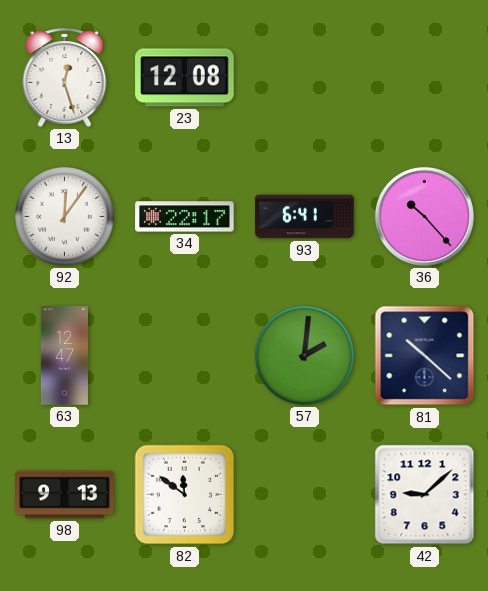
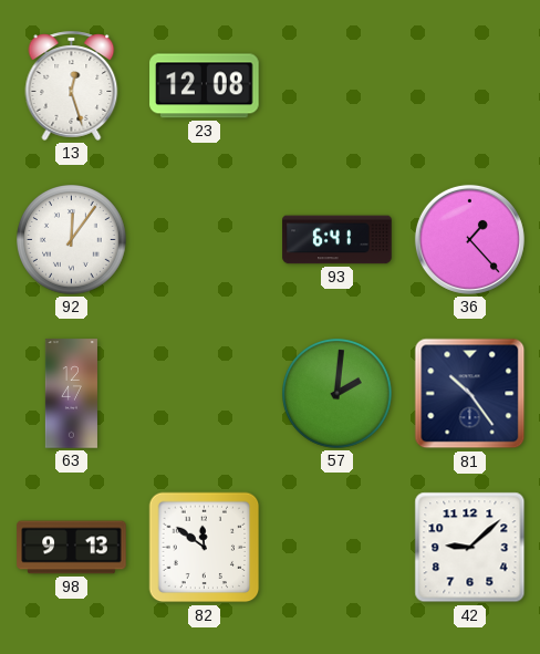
34: 22:17 -> none (185, 217)
36: 10:23 -> 1:23 (469, 239)
81: 10:22 -> 10:24 (470, 394)
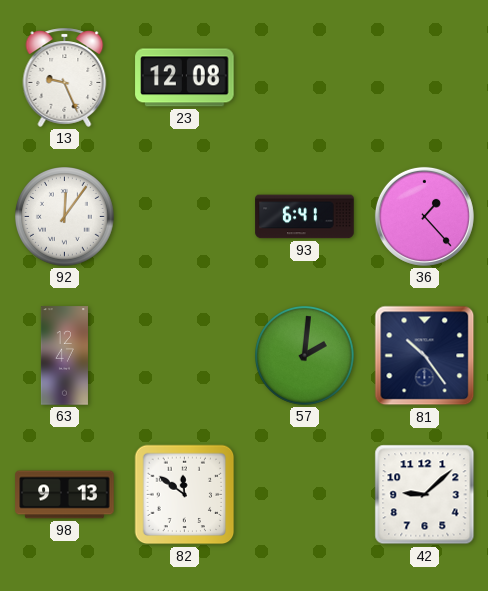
13: 12:27 -> 9:26 (65, 77)
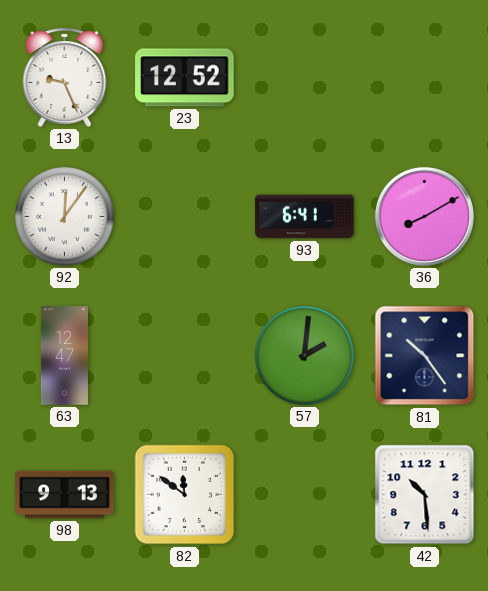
23: 12:08 -> 12:52 (185, 78)
36: 1:23 -> 8:10 (424, 216)
42: 9:08 -> 10:29 (425, 495)
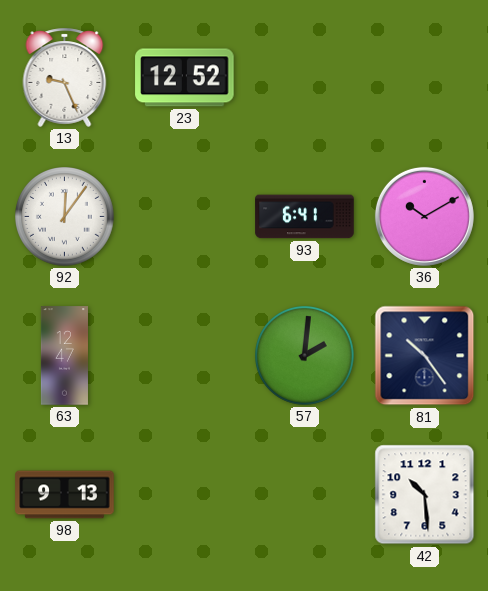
36: 8:10 -> 10:10 (424, 216)
82: 11:51 -> none (185, 495)
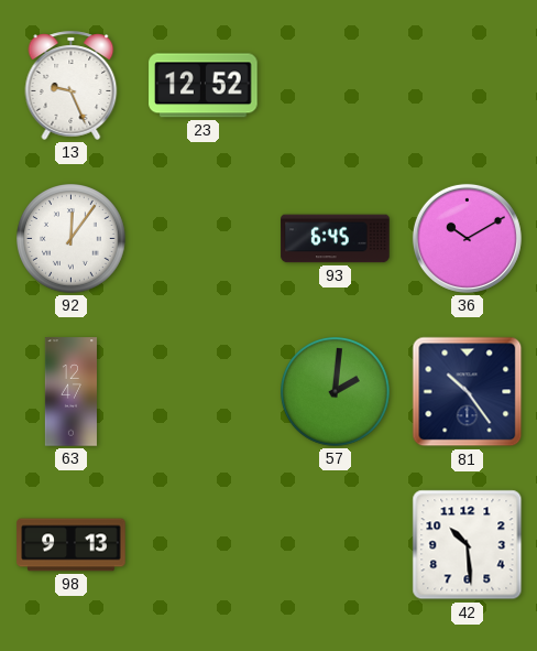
93: 6:41 -> 6:45 (336, 239)
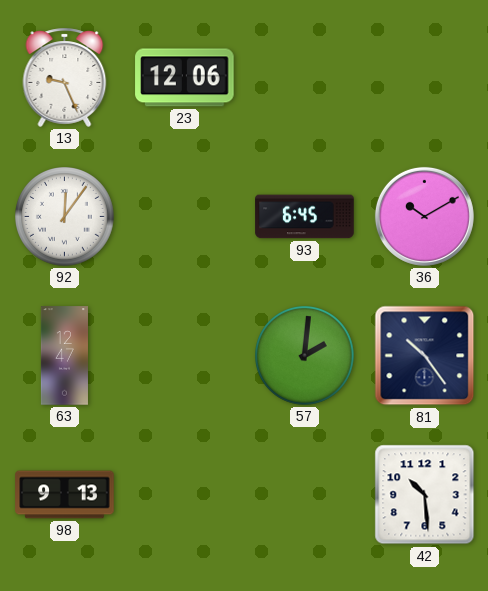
23: 12:52 -> 12:06 (185, 78)
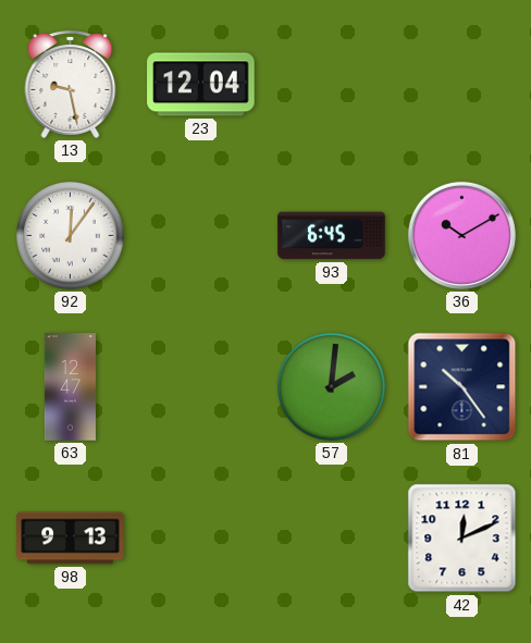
13: 9:26 -> 9:28 (71, 84)
23: 12:06 -> 12:04 (201, 85)
42: 10:29 -> 12:11 (462, 539)
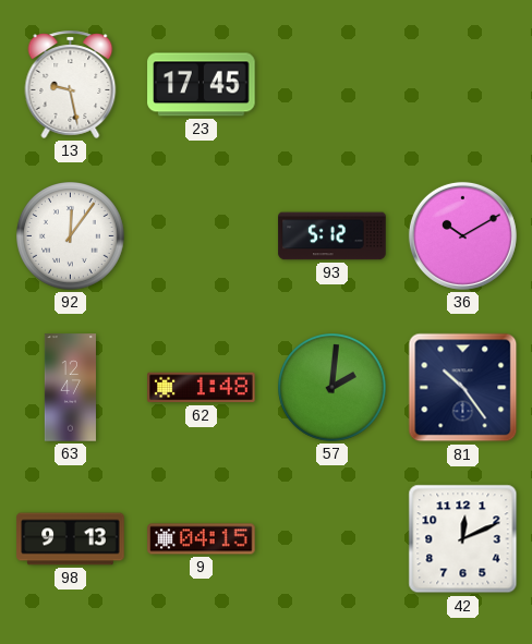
23: 12:04 -> 17:45 (202, 85)
93: 6:45 -> 5:12 (332, 236)
62: none -> 1:48 (202, 388)
9: none -> 04:15 (202, 539)
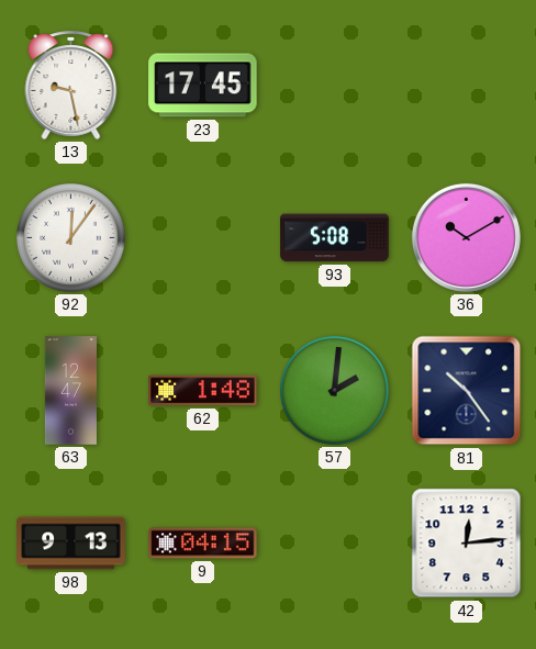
93: 5:12 -> 5:08 (335, 238)
42: 12:11 -> 12:14 (467, 544)
